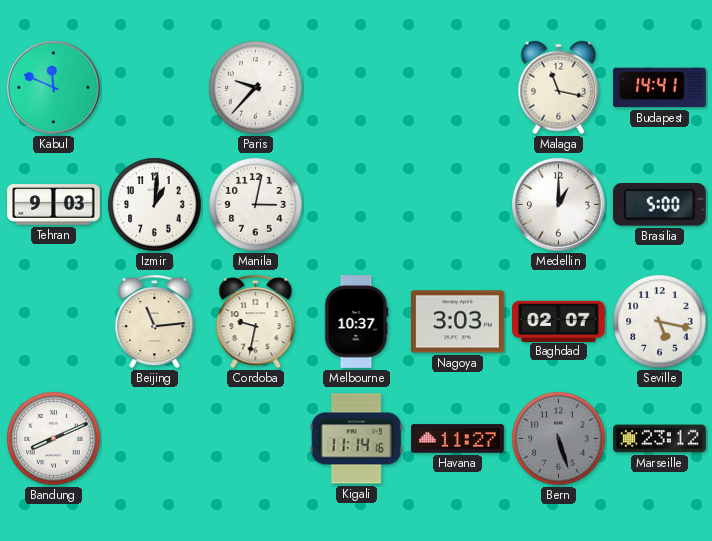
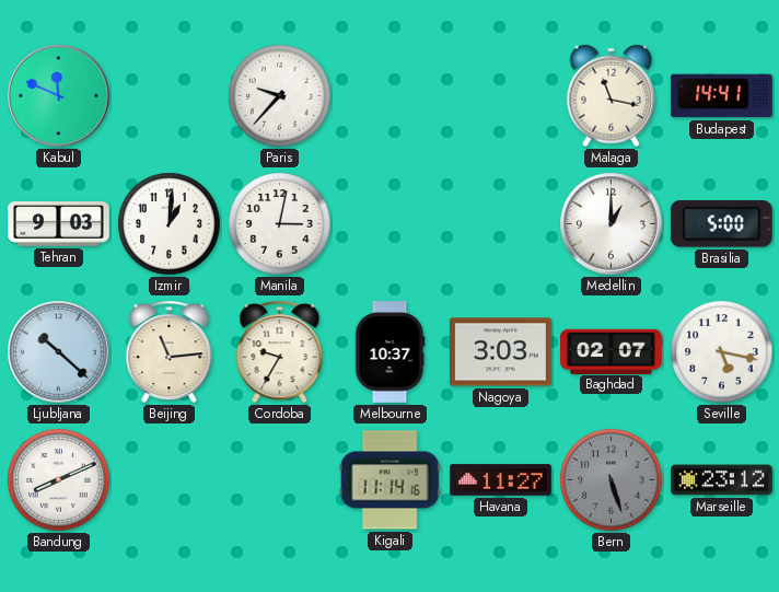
Ljubljana: none -> 10:22 (59, 352)
Cordoba: 9:32 -> 9:35 (280, 352)
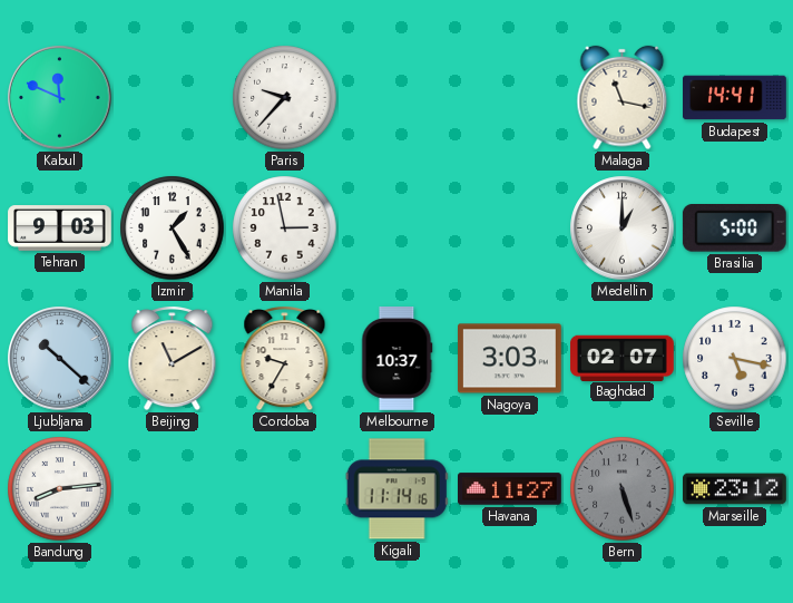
Izmir: 1:01 -> 1:25 (173, 228)
Manila: 3:02 -> 2:58 (285, 228)
Beijing: 11:14 -> 11:10 (173, 359)
Bandung: 8:11 -> 8:14 (60, 489)
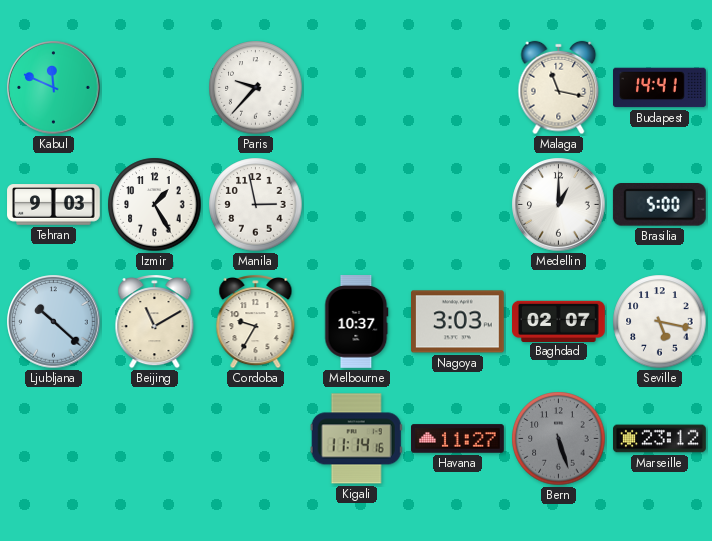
Bandung: 8:14 -> none (60, 489)
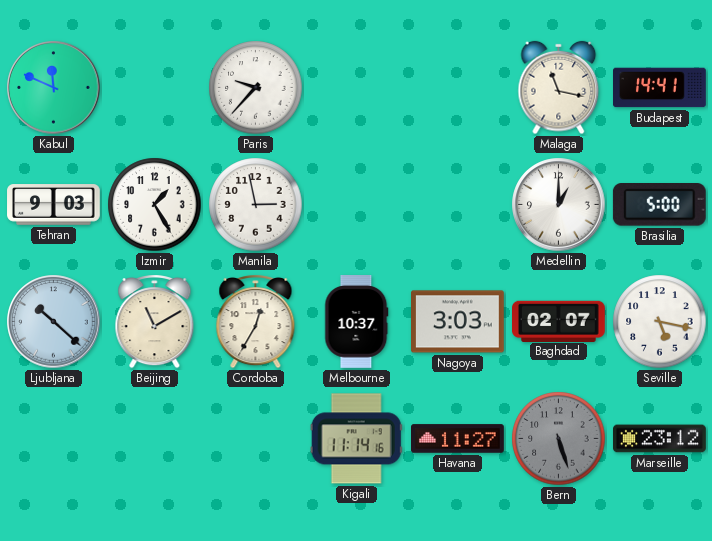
Cordoba: 9:35 -> 12:35 (256, 322)
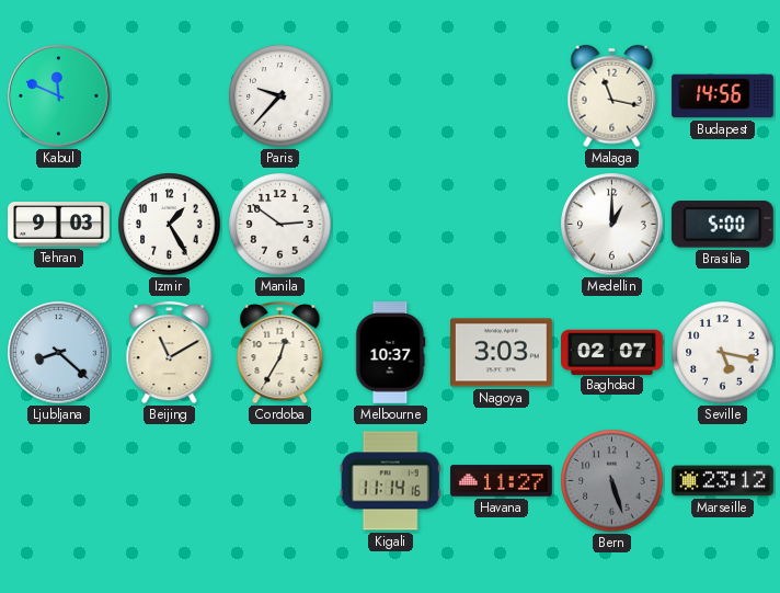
Budapest: 14:41 -> 14:56 (723, 96)
Manila: 2:58 -> 2:51 (280, 225)
Ljubljana: 10:22 -> 8:22 (59, 353)
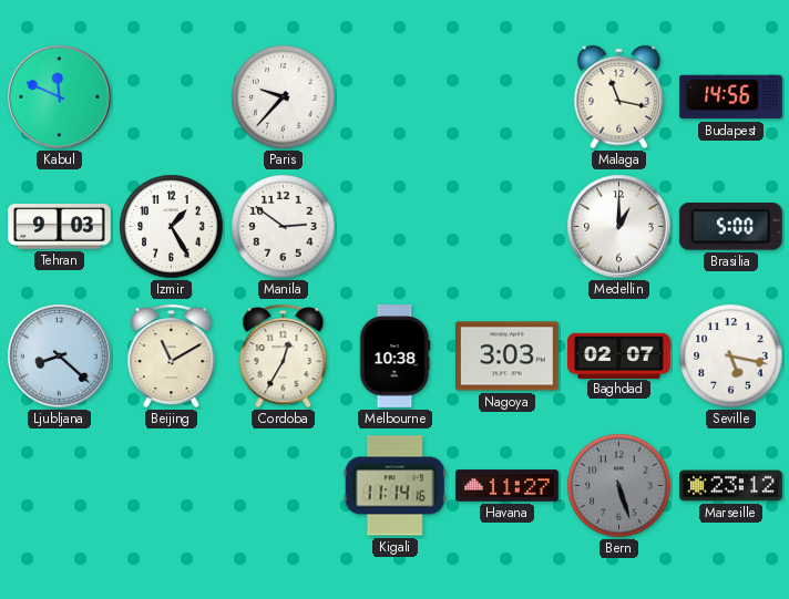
Melbourne: 10:37 -> 10:38 (396, 357)
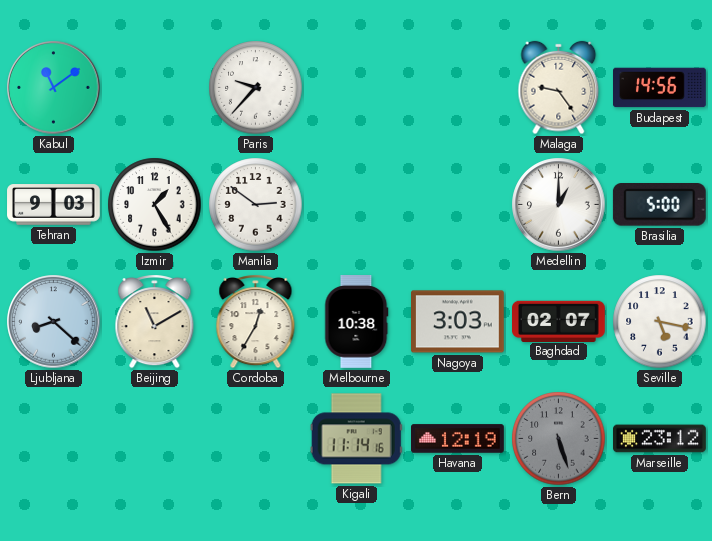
Kabul: 11:49 -> 11:09 (54, 88)
Malaga: 11:17 -> 9:24 (559, 88)
Havana: 11:27 -> 12:19 (458, 439)
